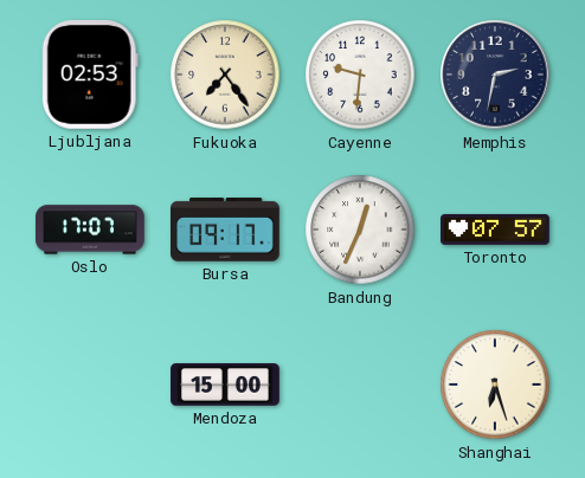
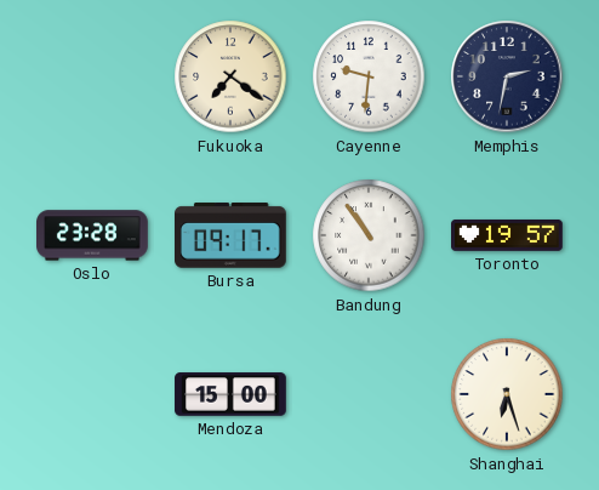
Ljubljana: 02:53 -> none (90, 75)
Fukuoka: 7:24 -> 7:21 (230, 76)
Oslo: 17:07 -> 23:28 (93, 235)
Bandung: 12:34 -> 10:54 (369, 235)
Toronto: 07:57 -> 19:57 (508, 235)
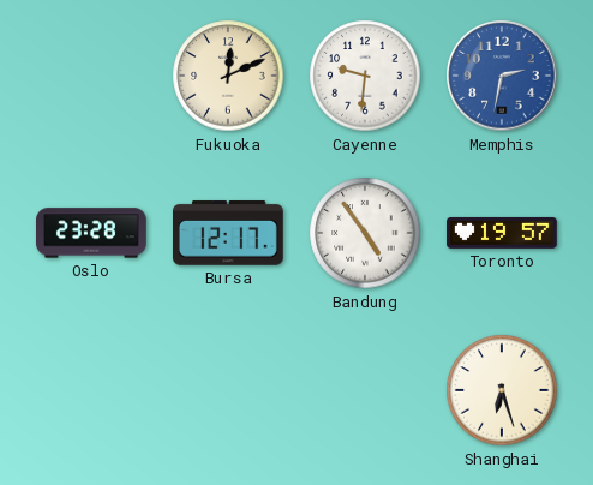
Fukuoka: 7:21 -> 12:11 (228, 76)
Memphis dial: navy -> blue (502, 76)
Bursa: 09:17 -> 12:17 (229, 233)
Bandung: 10:54 -> 4:54 (365, 233)
Mendoza: 15:00 -> none (230, 394)
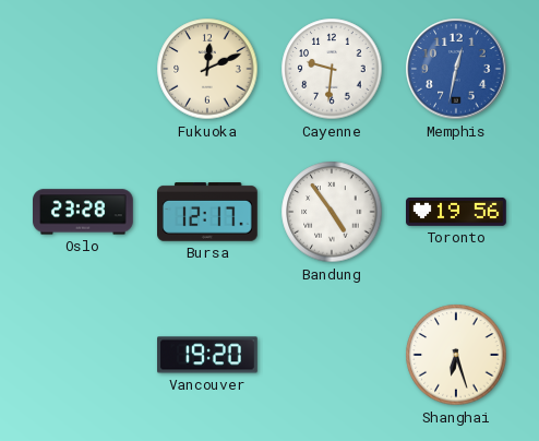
Memphis: 2:32 -> 12:32 (456, 69)
Toronto: 19:57 -> 19:56 (457, 212)
Vancouver: none -> 19:20 (208, 355)
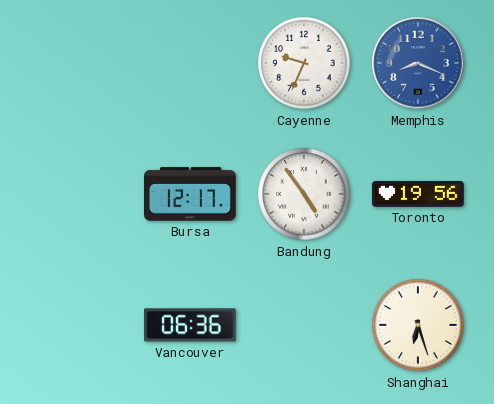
Fukuoka: 12:11 -> none (207, 69)
Cayenne: 9:31 -> 9:34 (304, 63)
Memphis: 12:32 -> 8:19 (418, 63)
Oslo: 23:28 -> none (84, 212)
Vancouver: 19:20 -> 06:36 (191, 325)
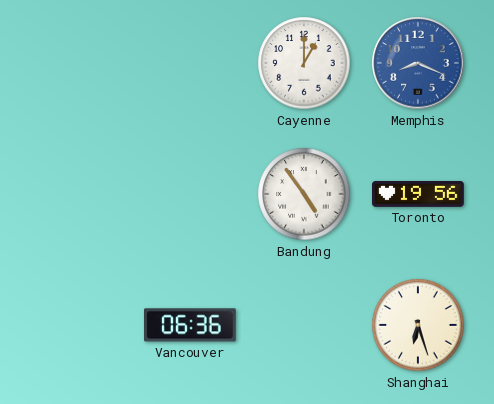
Cayenne: 9:34 -> 1:00 (304, 63)
Bursa: 12:17 -> none (191, 194)
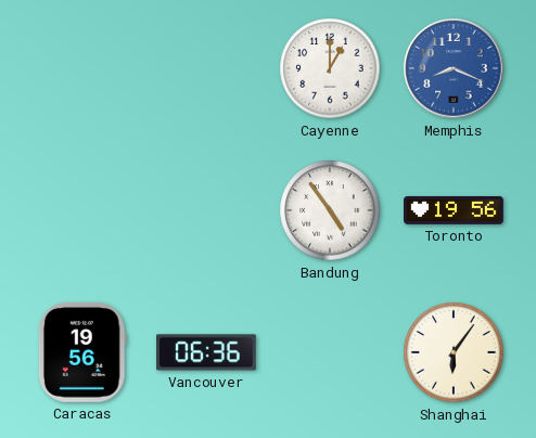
Caracas: none -> 19:56 (82, 352)
Shanghai: 6:27 -> 6:06 (454, 352)
